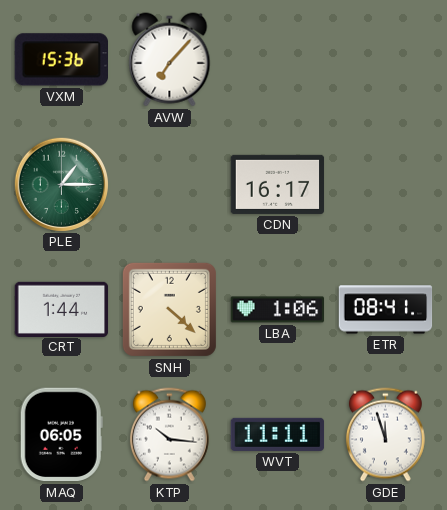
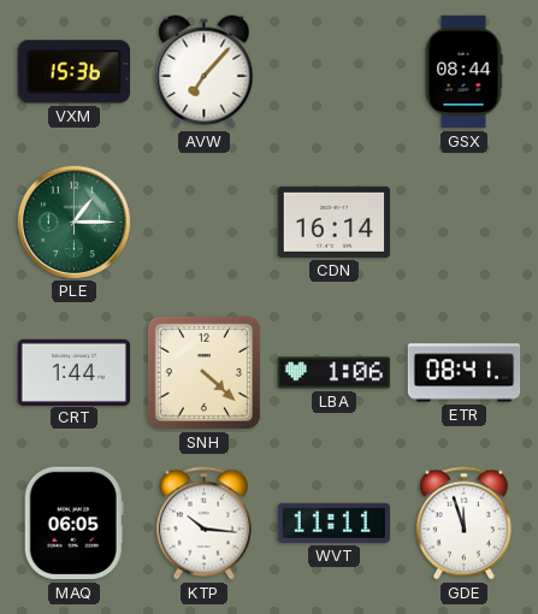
GSX: none -> 08:44 (463, 72)
CDN: 16:17 -> 16:14 (335, 222)
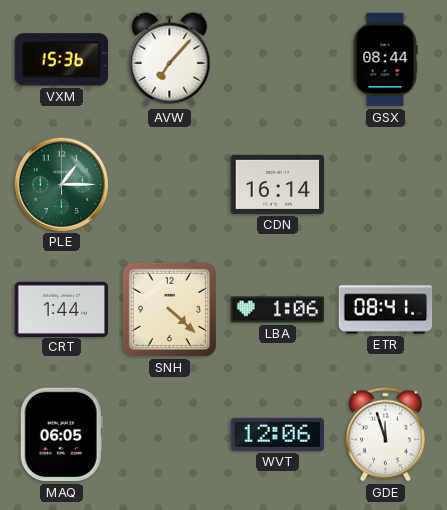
KTP: 10:16 -> none (203, 524)
WVT: 11:11 -> 12:06 (278, 434)
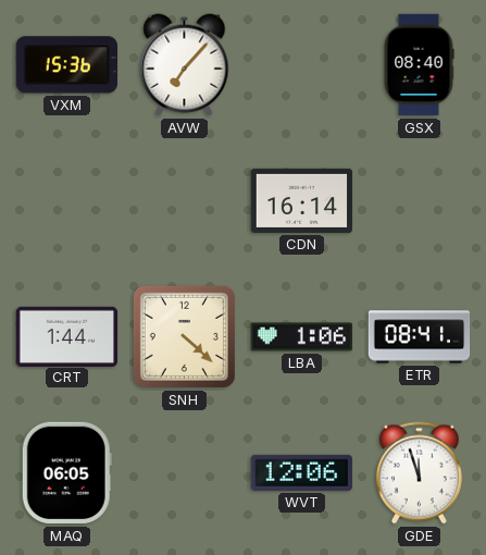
GSX: 08:44 -> 08:40 (419, 65)
PLE: 1:15 -> none (61, 184)
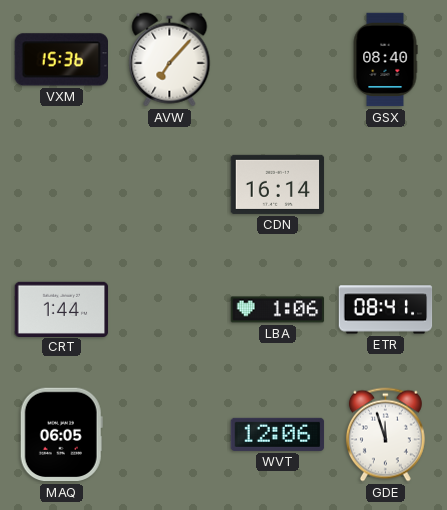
SNH: 4:22 -> none (184, 336)
